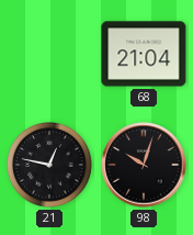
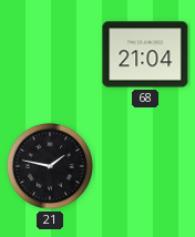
21: 12:47 -> 1:47 (51, 167)
98: 10:03 -> none (144, 165)
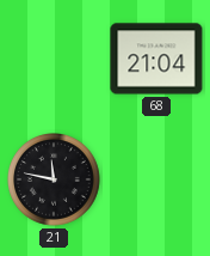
21: 1:47 -> 11:47 (55, 181)
